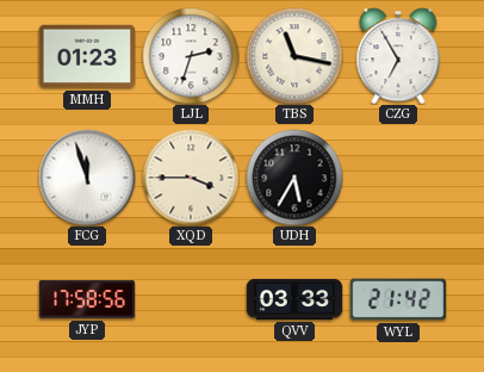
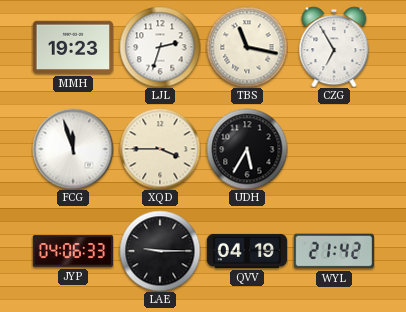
MMH: 01:23 -> 19:23 (73, 47)
JYP: 17:58 -> 04:06 (73, 251)
LAE: none -> 9:15 (160, 251)
QVV: 03:33 -> 04:19 (247, 251)
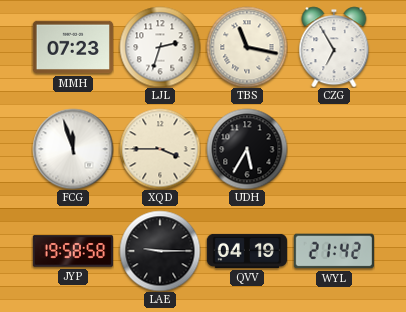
MMH: 19:23 -> 07:23 (73, 47)
JYP: 04:06 -> 19:58 (73, 251)
